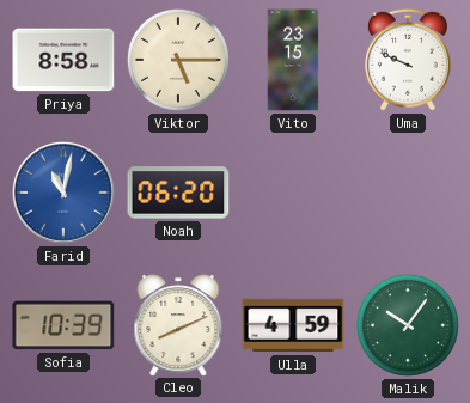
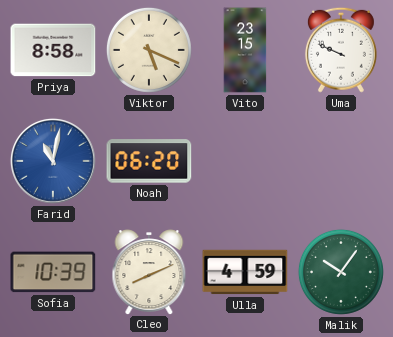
Viktor: 5:15 -> 5:19 (149, 50)
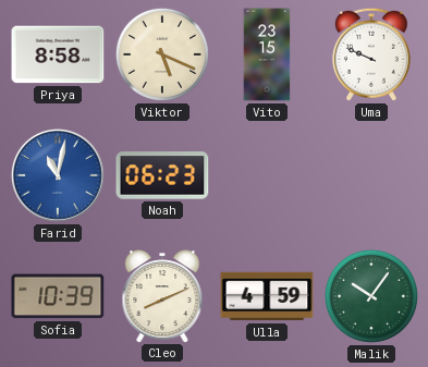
Noah: 06:20 -> 06:23 (162, 175)
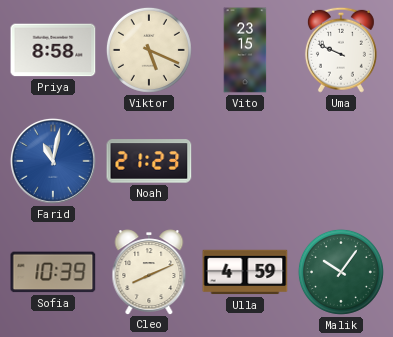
Noah: 06:23 -> 21:23 (149, 161)
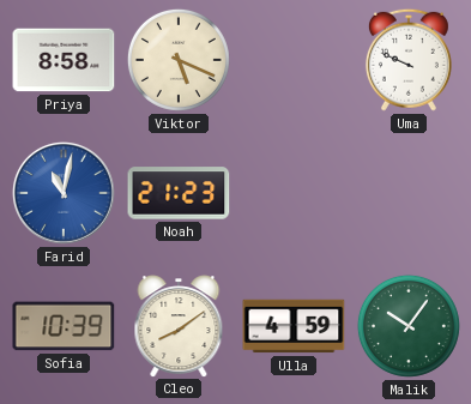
Vito: 23:15 -> none (245, 50)
Cleo: 8:11 -> 8:09 (179, 326)
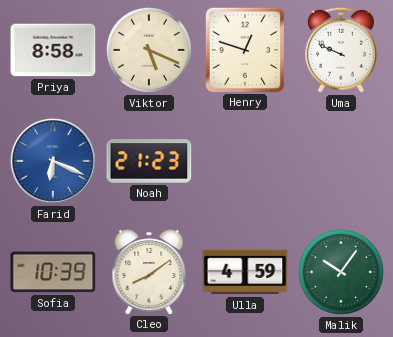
Henry: none -> 12:48 (244, 49)
Farid: 11:02 -> 6:19 (53, 161)
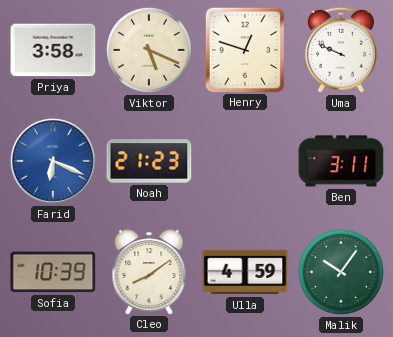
Priya: 8:58 -> 3:58 (53, 50)
Ben: none -> 3:11 (341, 161)
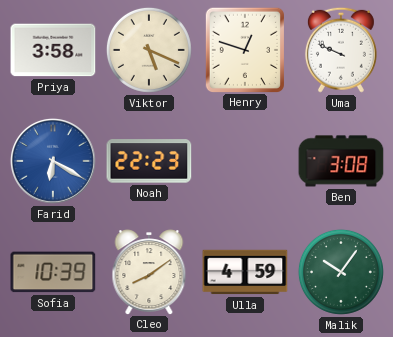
Farid: 6:19 -> 6:20 (53, 161)
Noah: 21:23 -> 22:23 (149, 161)
Ben: 3:11 -> 3:08 (341, 161)
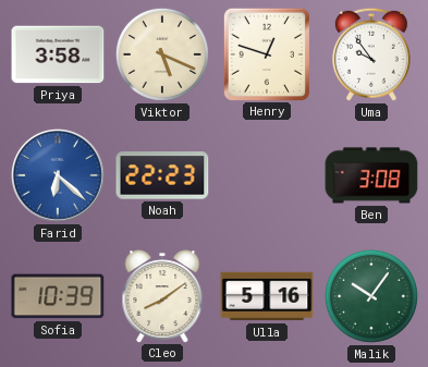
Uma: 9:49 -> 9:54 (371, 54)
Farid: 6:20 -> 6:22 (58, 175)
Ulla: 4:59 -> 5:16 (267, 296)
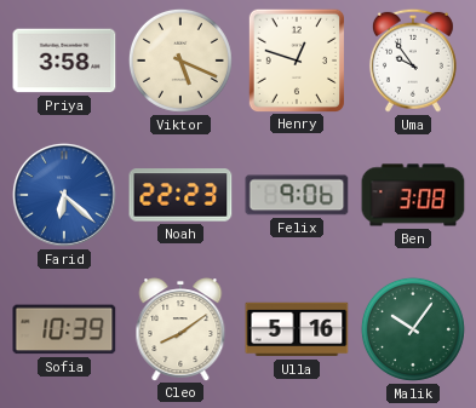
Felix: none -> 9:06 (297, 195)
